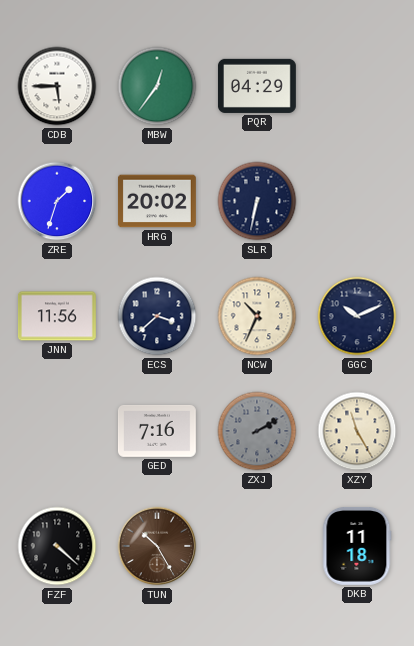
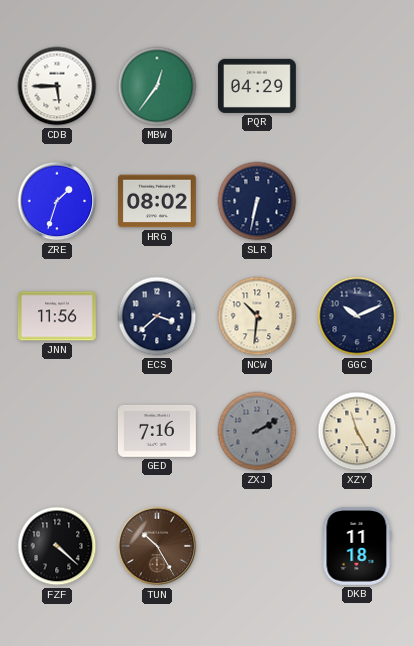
HRG: 20:02 -> 08:02 (157, 201)
NCW: 10:34 -> 10:31 (257, 316)
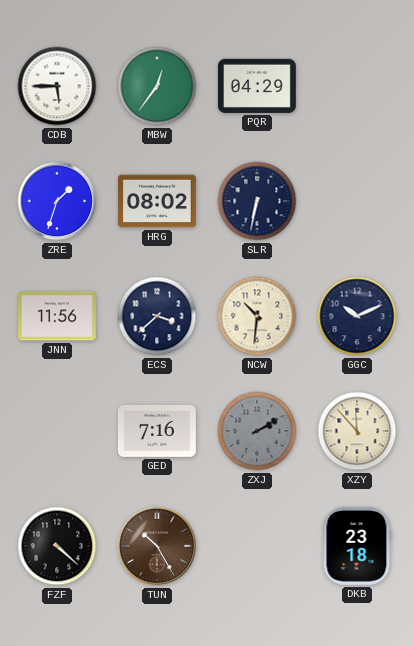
XZY: 11:25 -> 11:53 (357, 431)
DKB: 11:18 -> 23:18 (357, 546)
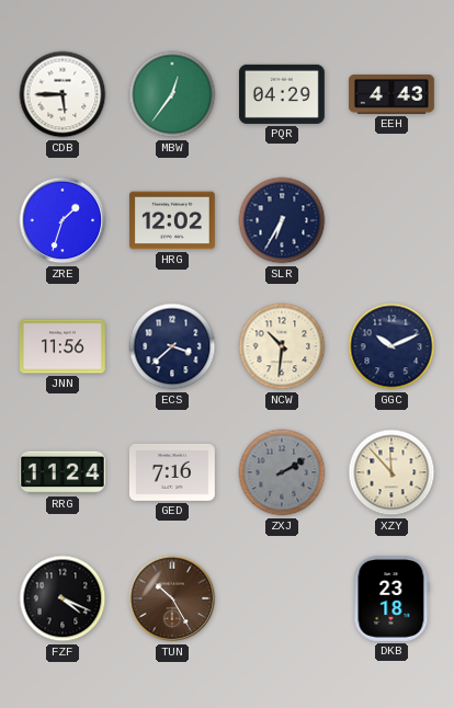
EEH: none -> 4:43 (393, 95)
HRG: 08:02 -> 12:02 (172, 220)
SLR: 6:32 -> 6:35 (282, 220)
RRG: none -> 11:24 (63, 472)
FZF: 4:22 -> 4:19 (63, 598)
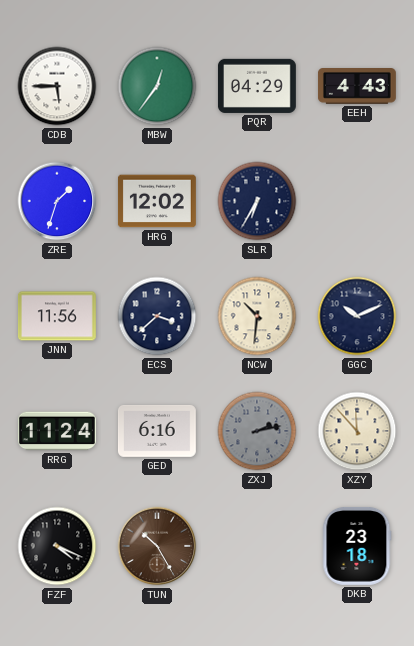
GED: 7:16 -> 6:16 (157, 431)
ZXJ: 2:10 -> 2:13 (257, 431)
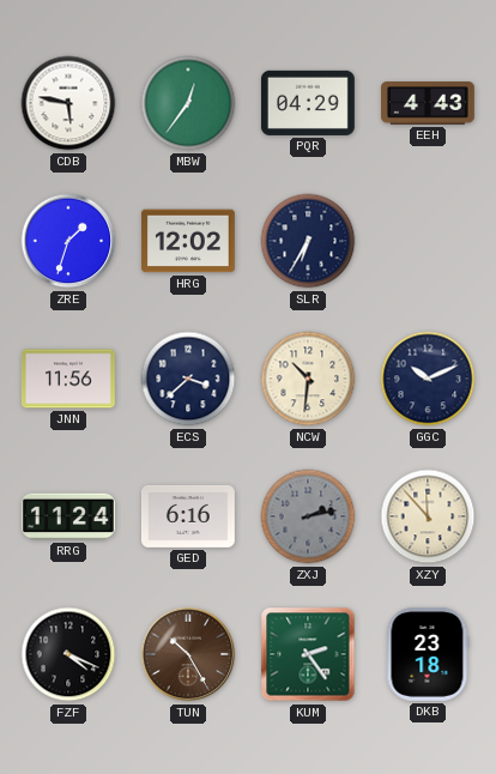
CDB: 5:45 -> 5:47 (68, 103)
KUM: none -> 2:24 (308, 654)
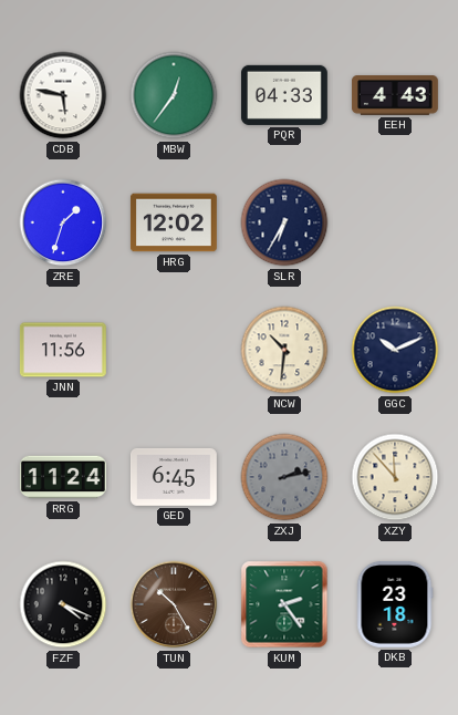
PQR: 04:29 -> 04:33 (284, 95)
ECS: 3:38 -> none (188, 379)
GED: 6:16 -> 6:45 (174, 477)
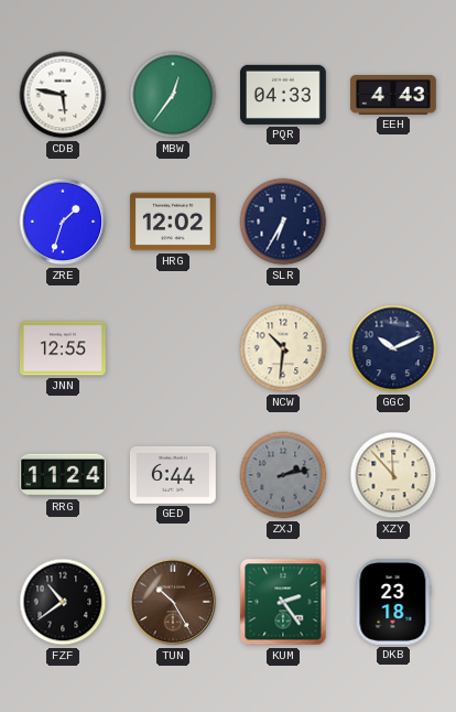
JNN: 11:56 -> 12:55 (63, 348)
GED: 6:45 -> 6:44 (173, 475)
FZF: 4:19 -> 10:39 (63, 602)
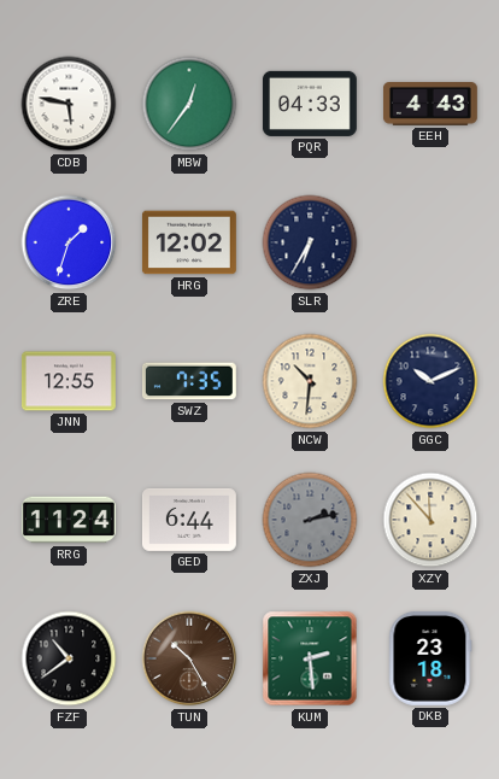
SWZ: none -> 7:35 (189, 381)
KUM: 2:24 -> 2:29 (310, 658)
